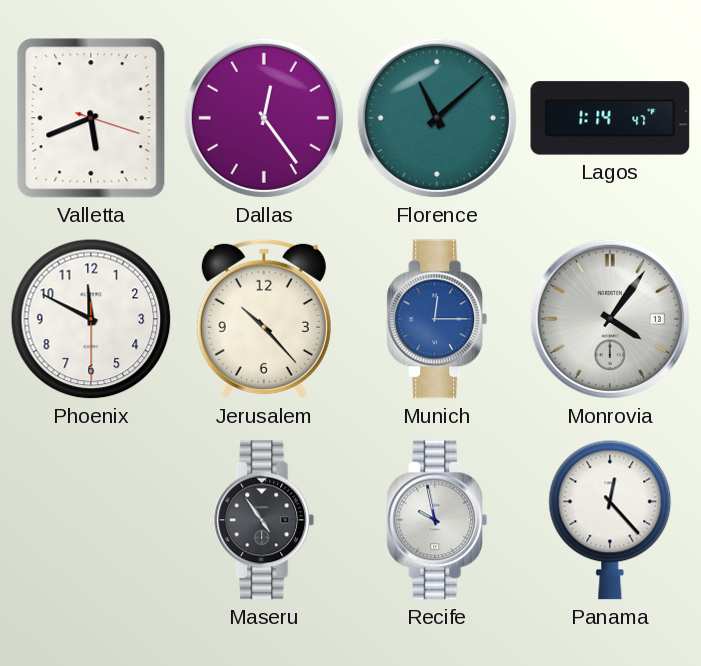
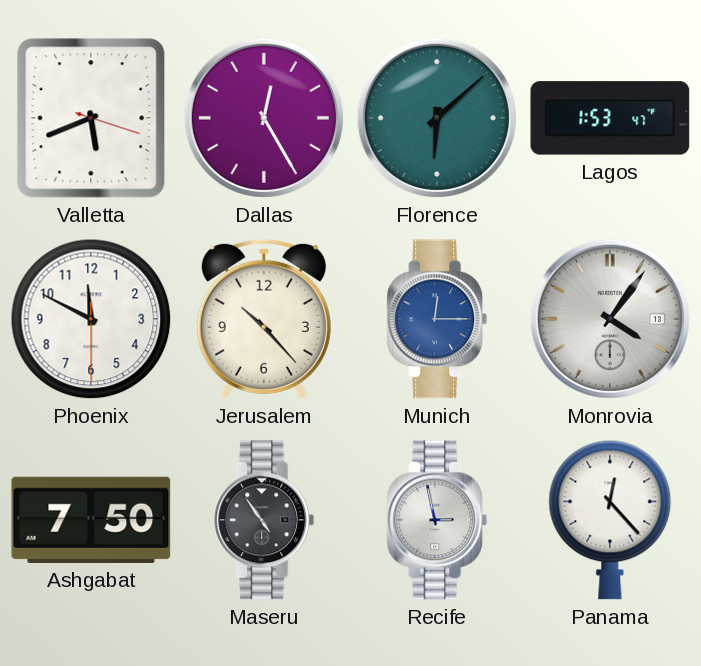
Dallas: 12:24 -> 12:25 (264, 118)
Florence: 11:08 -> 6:08 (437, 118)
Lagos: 1:14 -> 1:53 (610, 118)
Ashgabat: none -> 7:50 (91, 520)
Recife: 9:58 -> 2:58 (437, 520)
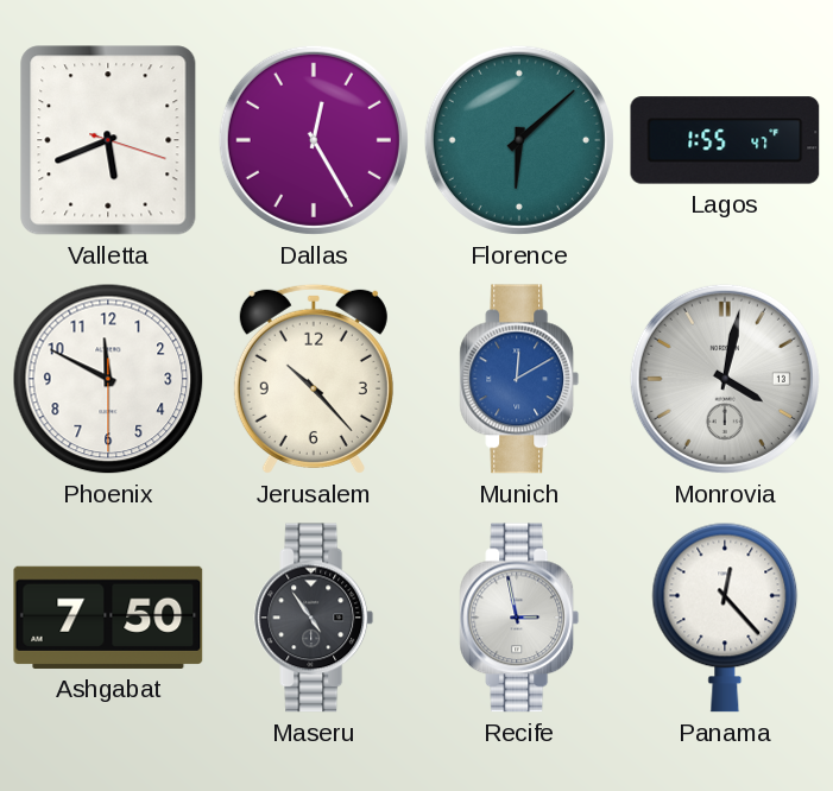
Lagos: 1:53 -> 1:55 (725, 140)
Munich: 12:15 -> 12:10 (519, 379)
Monrovia: 4:06 -> 4:02 (725, 379)
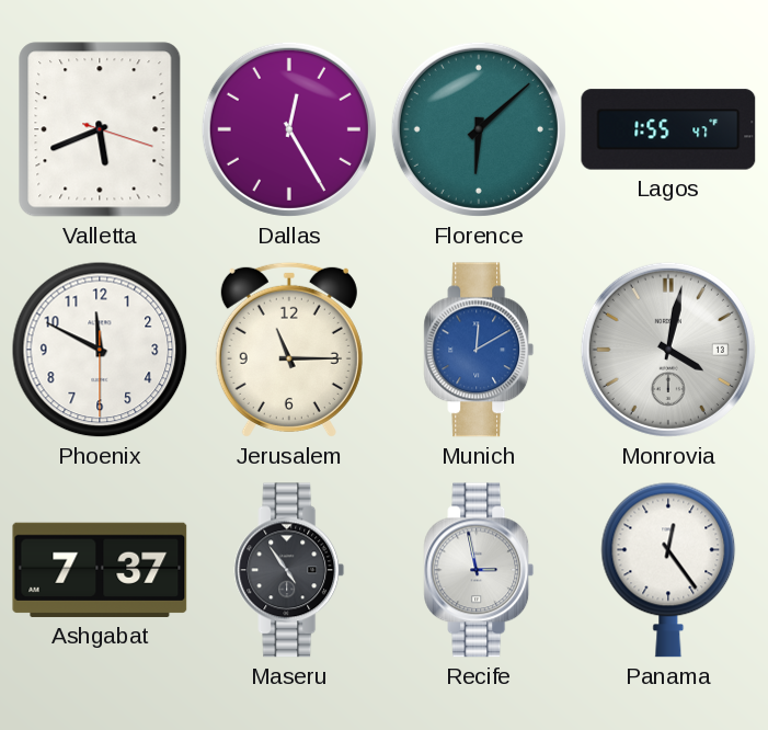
Jerusalem: 10:23 -> 11:15 (289, 350)
Ashgabat: 7:50 -> 7:37 (100, 570)
Panama: 12:23 -> 12:24 (668, 570)
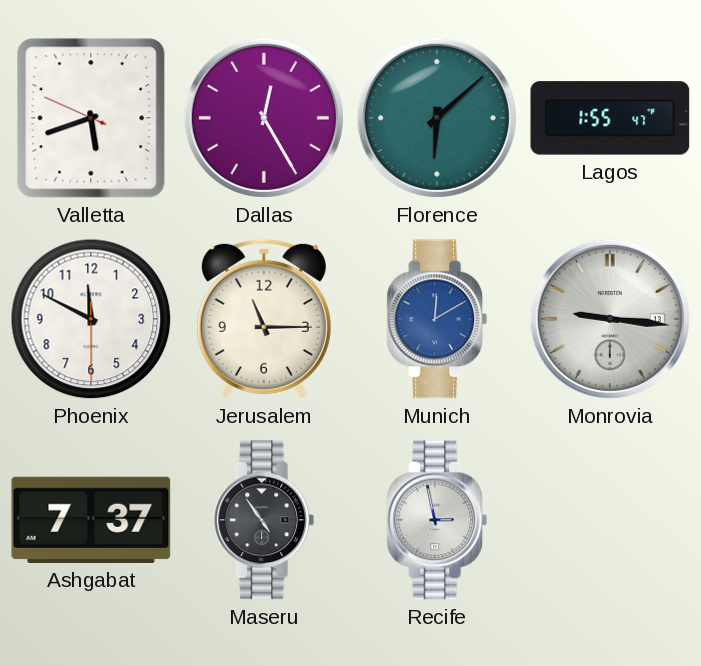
Valletta: 5:41:18 -> 5:41:49 (91, 118)
Monrovia: 4:02 -> 9:16 (610, 319)
Panama: 12:24 -> none (668, 570)
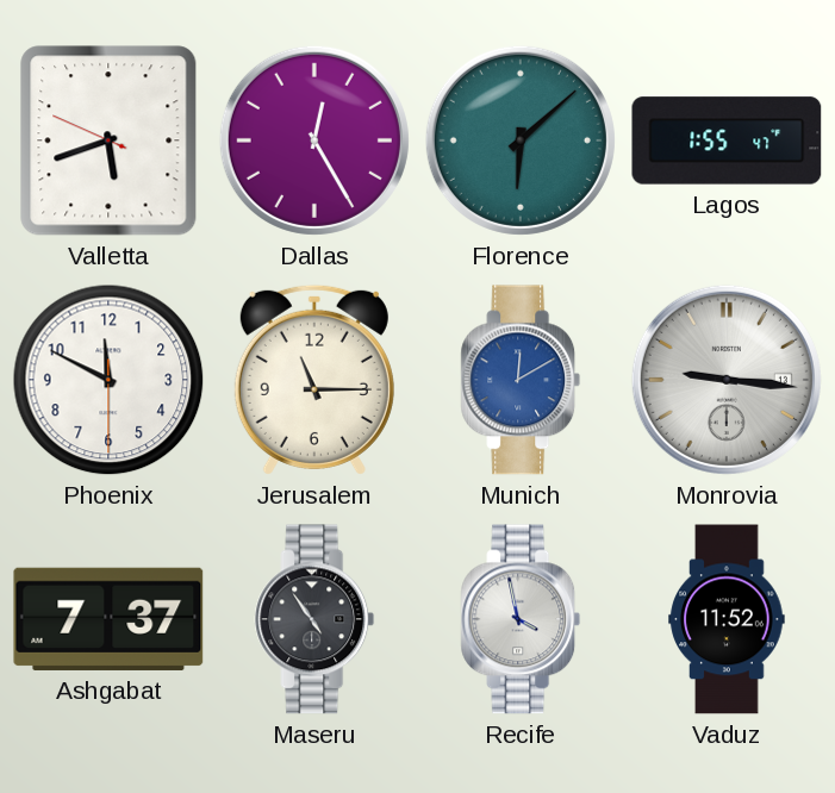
Recife: 2:58 -> 3:58 (521, 619)
Vaduz: none -> 11:52 (727, 619)
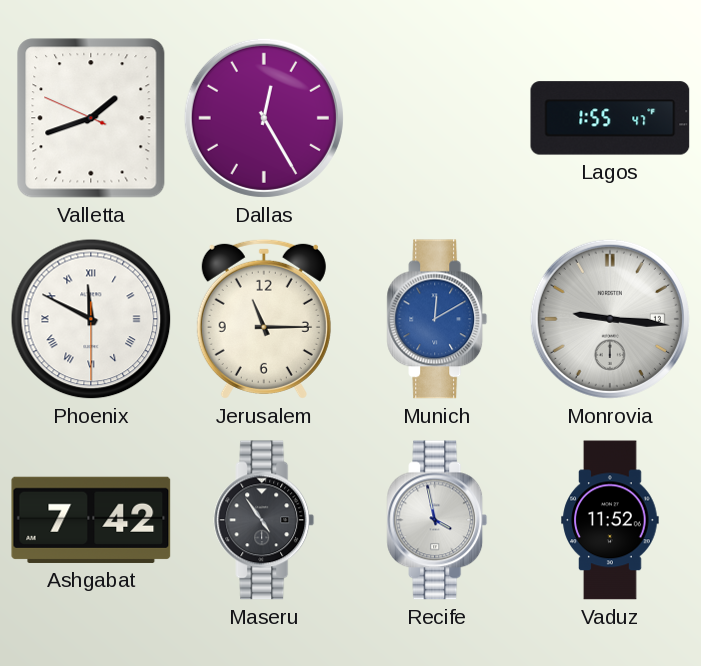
Valletta: 5:41 -> 1:41 (91, 118)
Florence: 6:08 -> none (521, 141)
Phoenix numerals: Arabic -> Roman (91, 319)
Ashgabat: 7:37 -> 7:42 (91, 520)
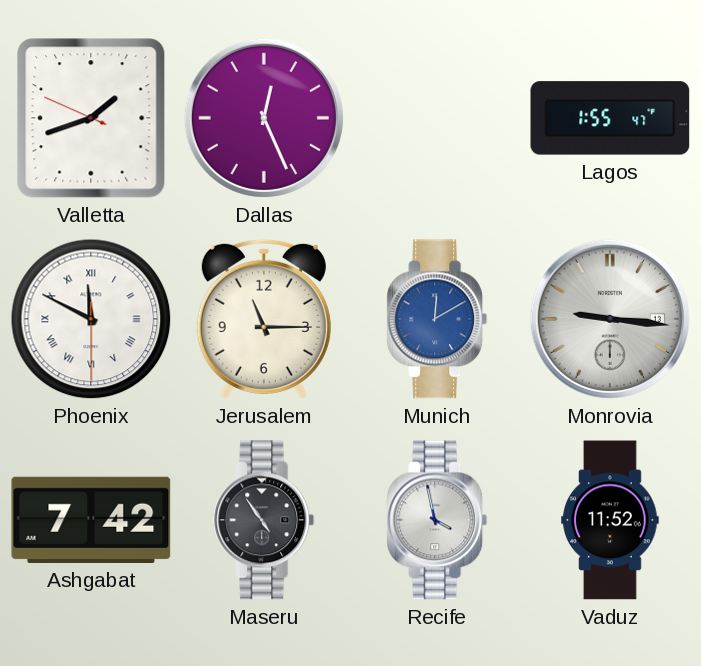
Dallas: 12:25 -> 12:26 (264, 118)
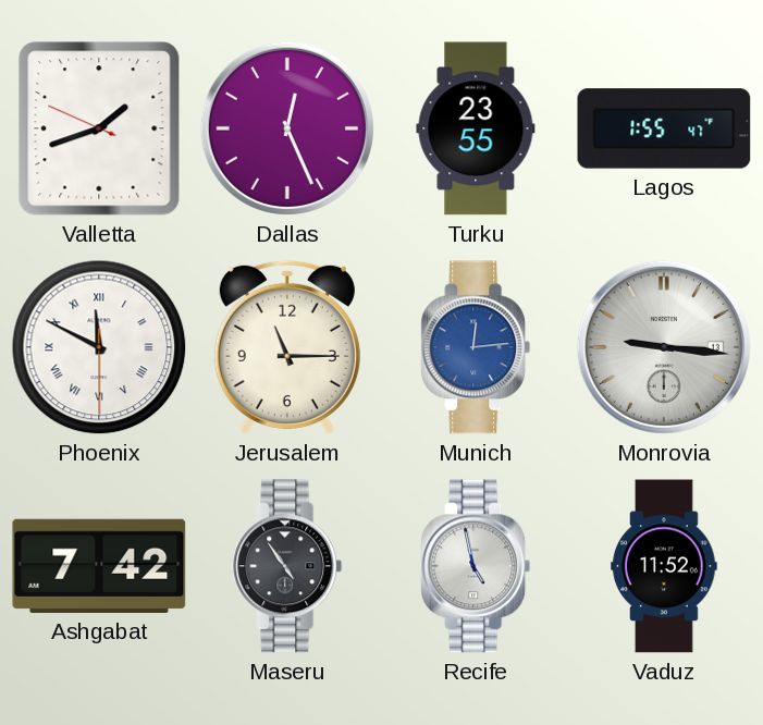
Turku: none -> 23:55 (476, 128)
Munich: 12:10 -> 12:14 (476, 347)
Recife: 3:58 -> 4:58 (476, 566)
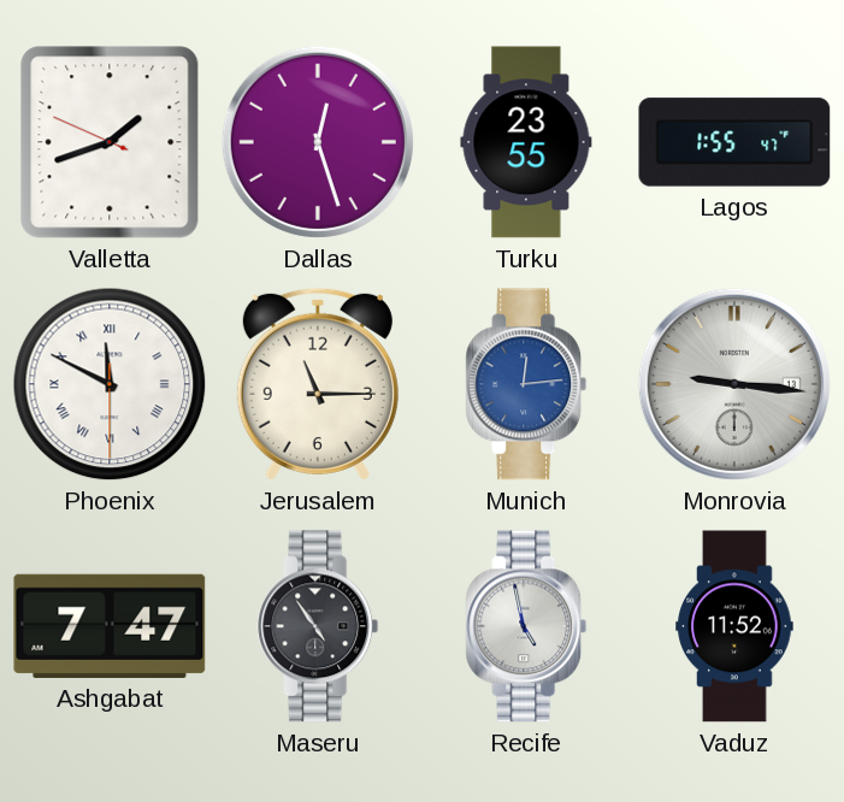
Dallas: 12:26 -> 12:27 (318, 142)
Ashgabat: 7:42 -> 7:47 (110, 626)
